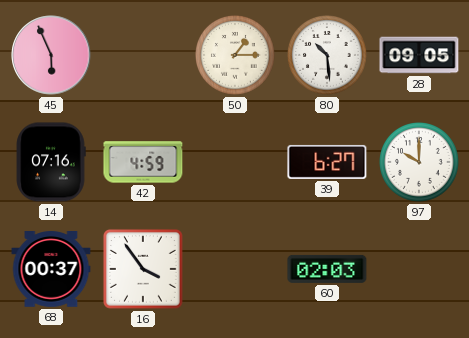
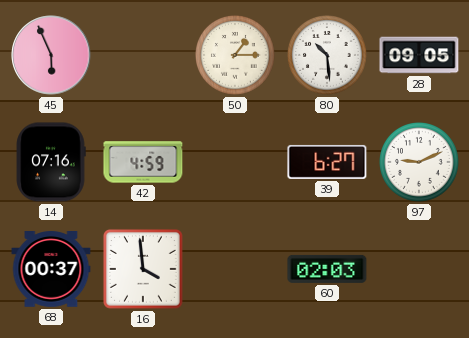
97: 10:00 -> 9:11 (420, 163)
16: 3:54 -> 3:59 (143, 269)
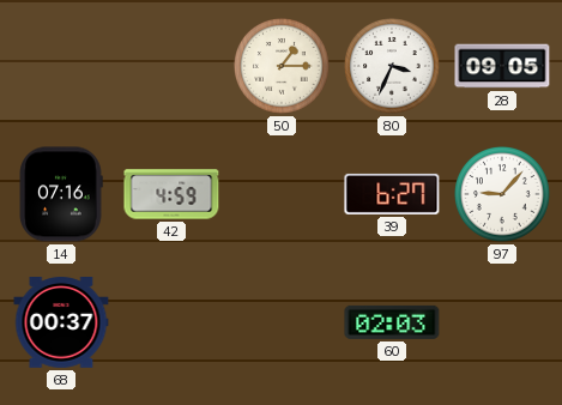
45: 5:56 -> none (51, 55)
80: 10:29 -> 3:34 (393, 67)
97: 9:11 -> 9:07 (503, 195)
16: 3:59 -> none (143, 269)
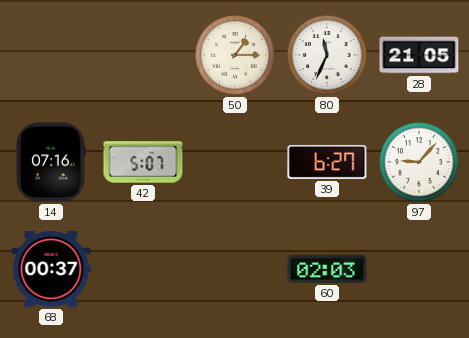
80: 3:34 -> 11:34 (328, 56)
28: 09:05 -> 21:05 (419, 55)
42: 4:59 -> 5:07 (143, 162)
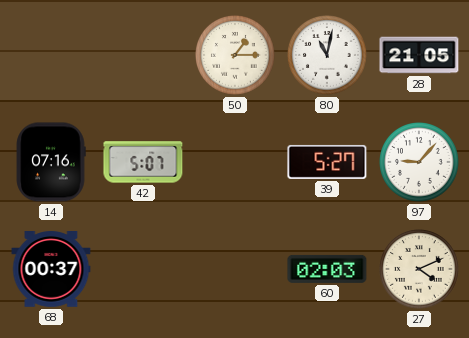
80: 11:34 -> 11:02 (328, 56)
39: 6:27 -> 5:27 (327, 162)
27: none -> 4:11 (420, 270)
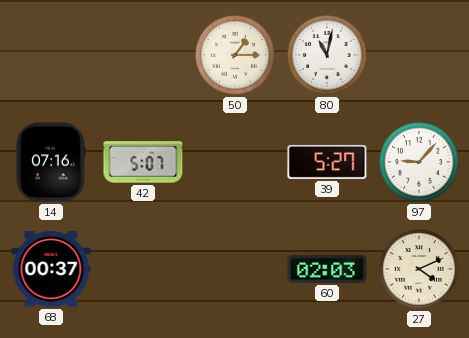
28: 21:05 -> none (419, 55)
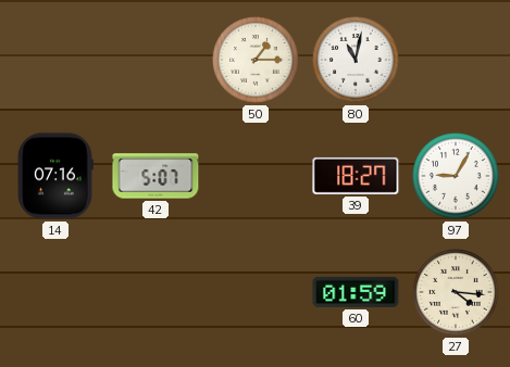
39: 5:27 -> 18:27 (356, 176)
97: 9:07 -> 9:05 (457, 177)
68: 00:37 -> none (51, 269)
60: 02:03 -> 01:59 (356, 292)
27: 4:11 -> 4:16 (457, 293)
